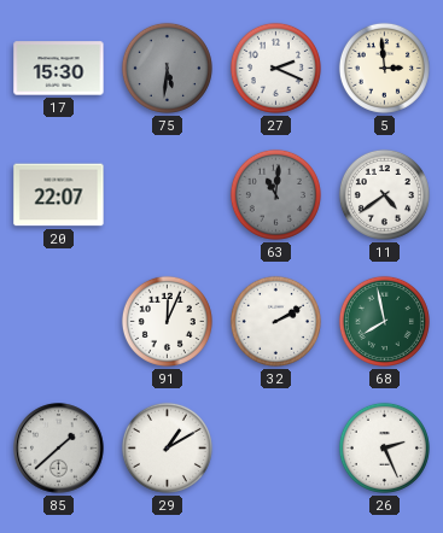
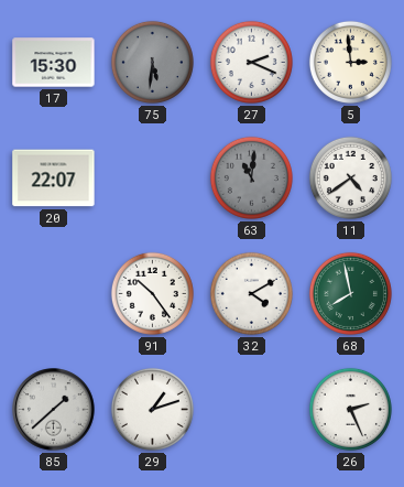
91: 12:04 -> 10:24 (152, 293)
32: 2:10 -> 4:10 (251, 293)
29: 1:10 -> 1:12 (152, 409)
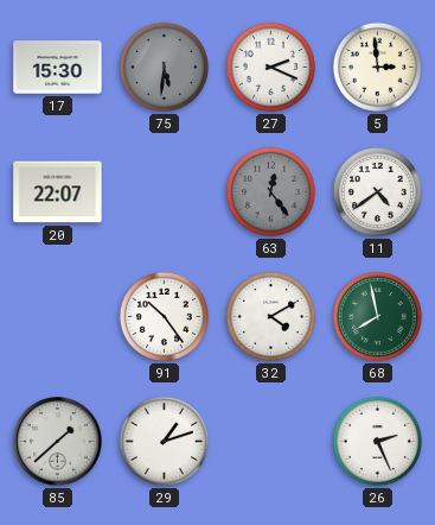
63: 11:01 -> 12:24 (270, 191)
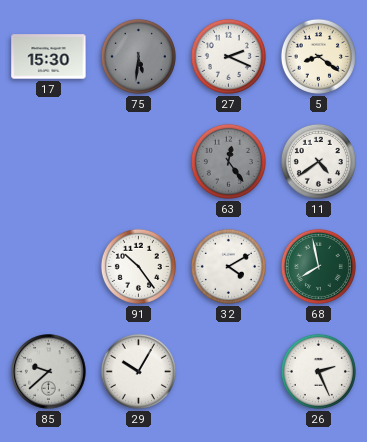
5: 2:59 -> 8:21 (318, 56)
20: 22:07 -> none (58, 192)
85: 1:38 -> 9:38 (49, 372)
29: 1:12 -> 10:05 (138, 371)
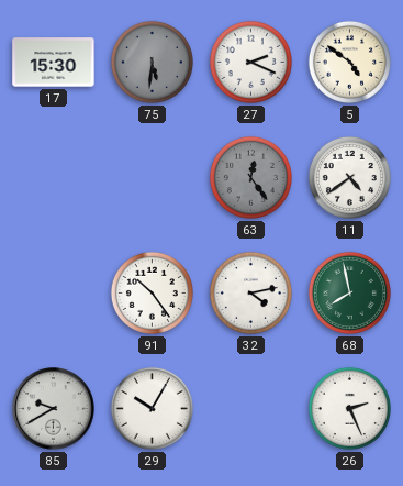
5: 8:21 -> 4:51 (349, 62)
32: 4:10 -> 4:13 (250, 292)
85: 9:38 -> 9:40 (54, 409)
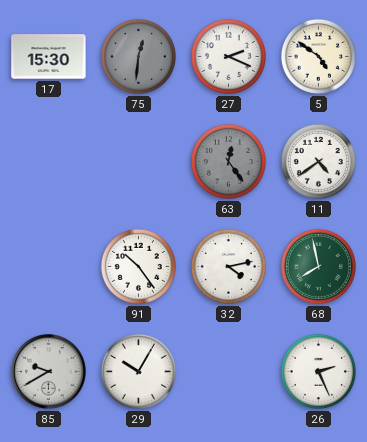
75: 5:31 -> 12:31 (138, 56)
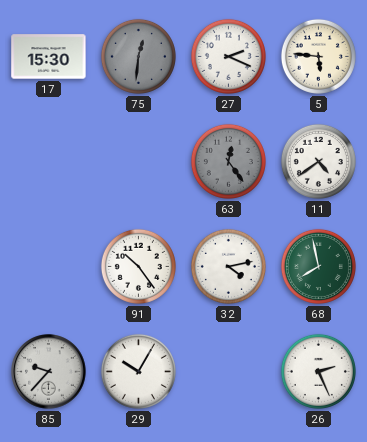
5: 4:51 -> 5:46 (318, 56)
85: 9:40 -> 9:37 (49, 372)
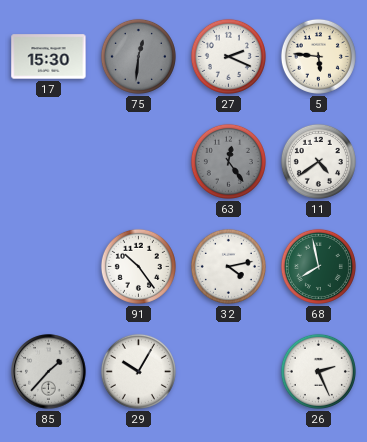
85: 9:37 -> 1:37 (49, 372)
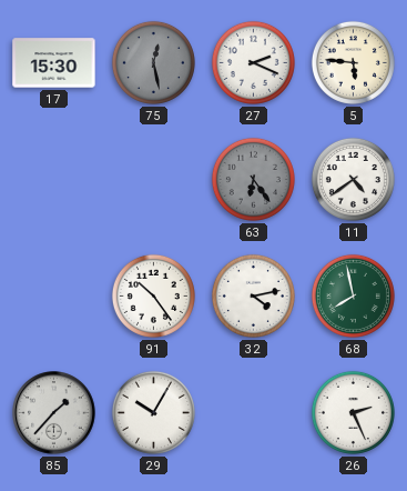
75: 12:31 -> 12:28 (153, 62)
63: 12:24 -> 6:24 (253, 179)
